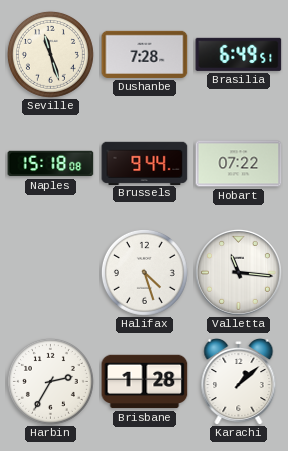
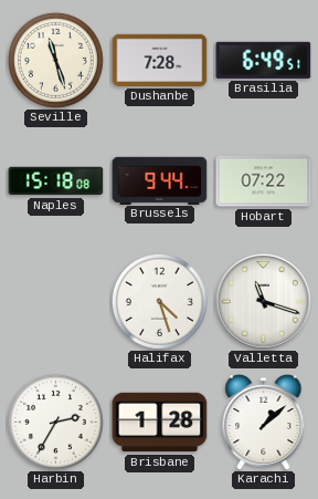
Valletta: 11:16 -> 11:18 (263, 301)
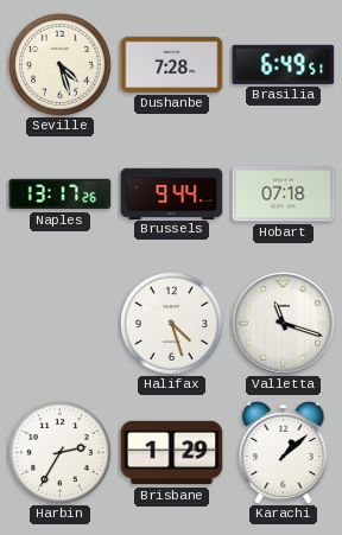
Seville: 11:27 -> 4:27 (59, 64)
Naples: 15:18 -> 13:17 (61, 195)
Hobart: 07:22 -> 07:18 (284, 195)
Brisbane: 1:28 -> 1:29 (172, 453)
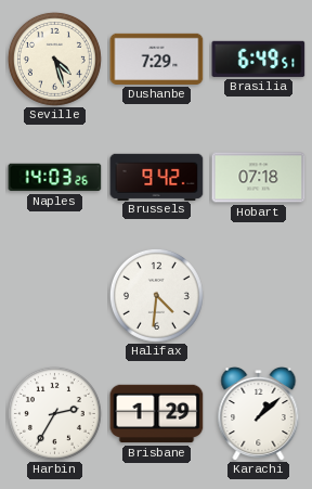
Dushanbe: 7:28 -> 7:29 (157, 59)
Naples: 13:17 -> 14:03 (55, 178)
Brussels: 9:44 -> 9:42 (157, 177)
Halifax: 4:27 -> 4:31 (156, 295)
Valletta: 11:18 -> none (283, 323)
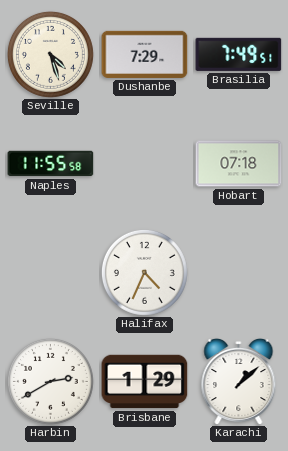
Brasilia: 6:49 -> 7:49 (239, 54)
Naples: 14:03 -> 11:55 (51, 164)
Brussels: 9:42 -> none (157, 177)
Halifax: 4:31 -> 4:34 (144, 272)
Harbin: 2:35 -> 2:40 (50, 381)
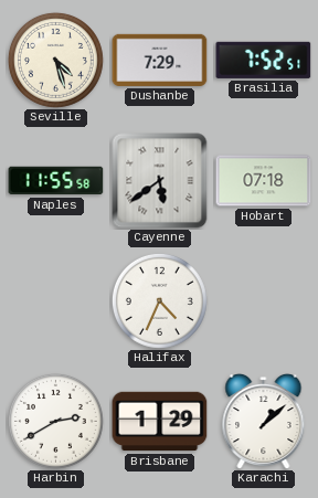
Brasilia: 7:49 -> 7:52 (264, 60)
Cayenne: none -> 5:39 (160, 181)
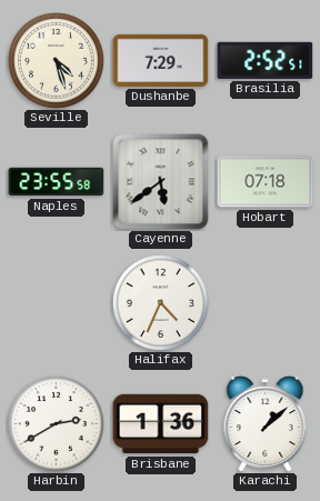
Brasilia: 7:52 -> 2:52 (266, 60)
Naples: 11:55 -> 23:55 (57, 182)
Brisbane: 1:29 -> 1:36 (161, 424)
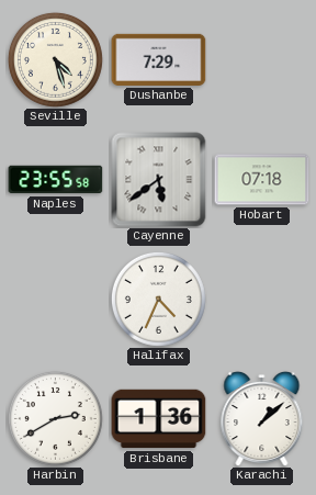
Brasilia: 2:52 -> none (266, 60)
